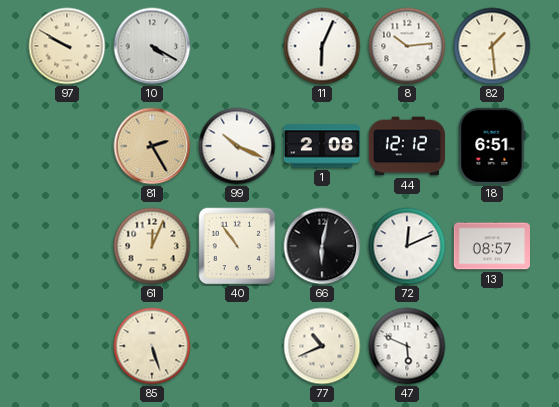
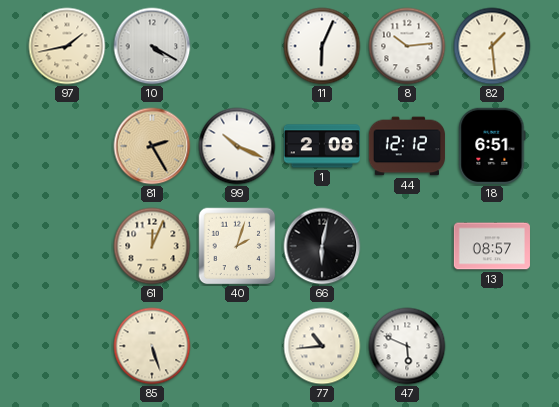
97: 9:50 -> 1:43 (67, 46)
40: 10:54 -> 2:03 (237, 246)
72: 12:11 -> none (407, 246)
77: 10:41 -> 10:44 (322, 346)
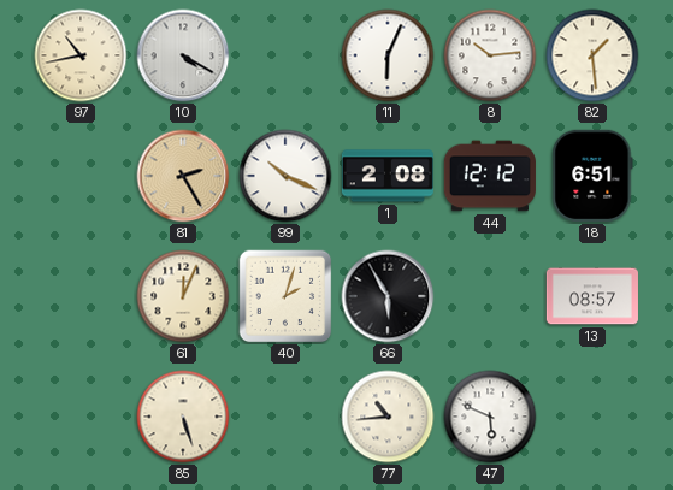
97: 1:43 -> 10:43 (81, 55)
66: 6:02 -> 5:55 (388, 296)
